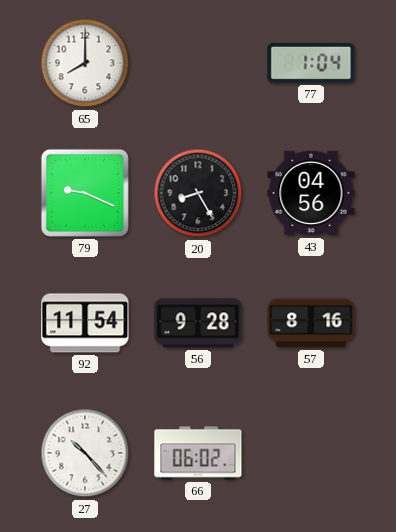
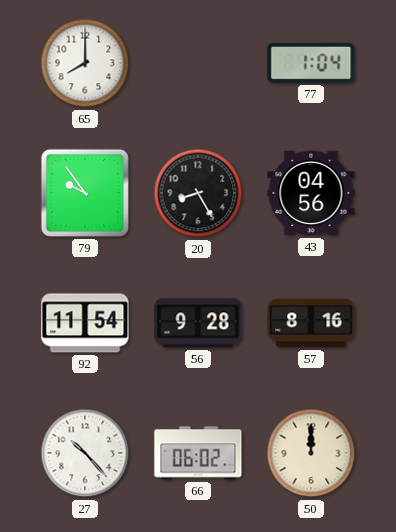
79: 9:19 -> 9:54 (85, 193)
50: none -> 12:00 (311, 453)
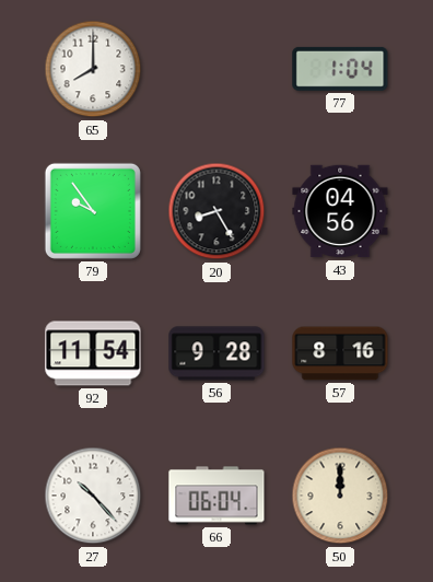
66: 06:02 -> 06:04 (216, 496)
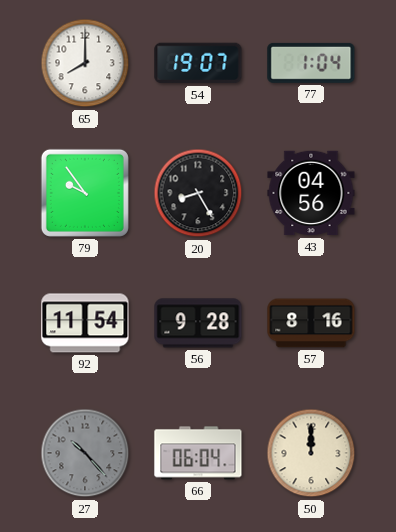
54: none -> 19:07 (198, 63)
27 dial: white -> grey (85, 453)
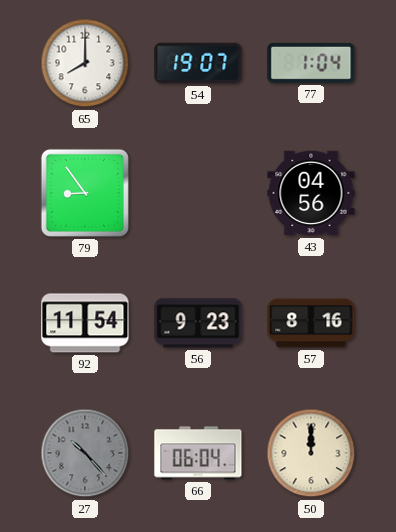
79: 9:54 -> 8:54 (85, 193)
20: 8:25 -> none (198, 193)
56: 9:28 -> 9:23 (198, 323)
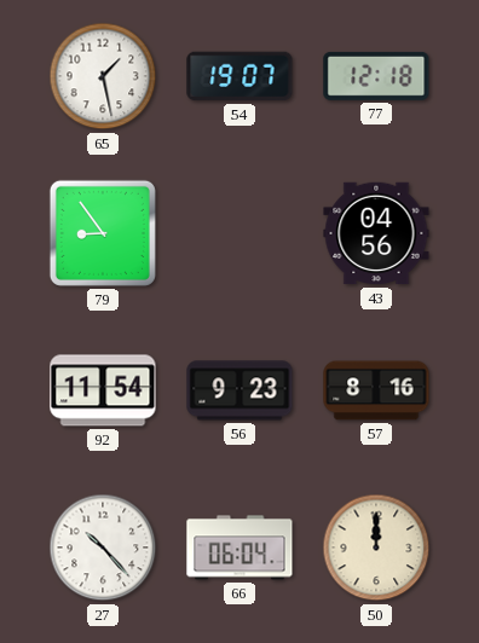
65: 8:00 -> 1:28 (103, 76)
77: 1:04 -> 12:18 (376, 76)
27 dial: grey -> white (103, 548)
